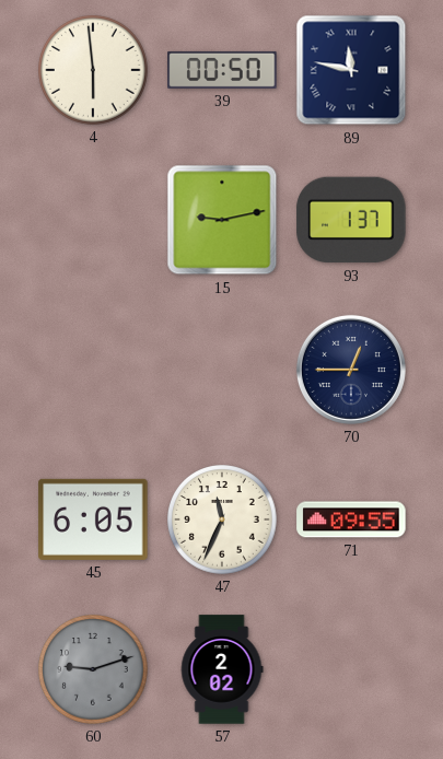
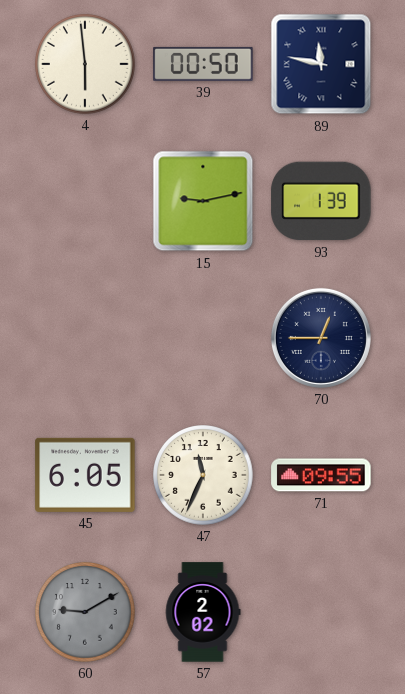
93: 1:37 -> 1:39 (321, 201)
60: 9:12 -> 9:10 (86, 613)
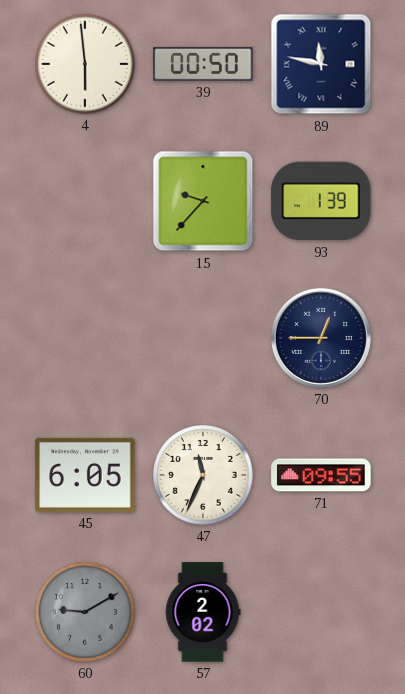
15: 9:13 -> 9:37 (203, 201)
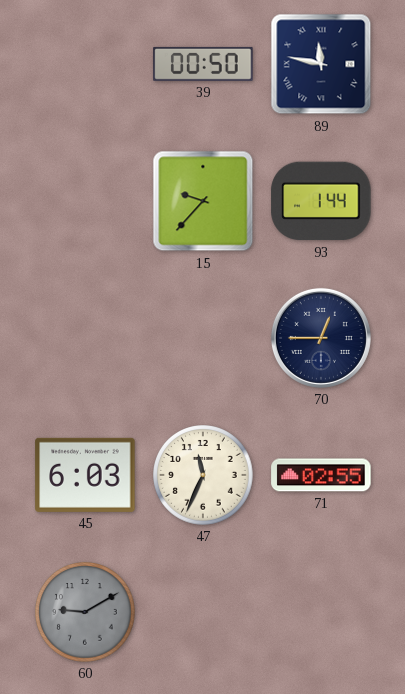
4: 5:59 -> none (86, 65)
93: 1:39 -> 1:44 (321, 201)
45: 6:05 -> 6:03 (85, 475)
71: 09:55 -> 02:55 (321, 475)
57: 2:02 -> none (203, 612)
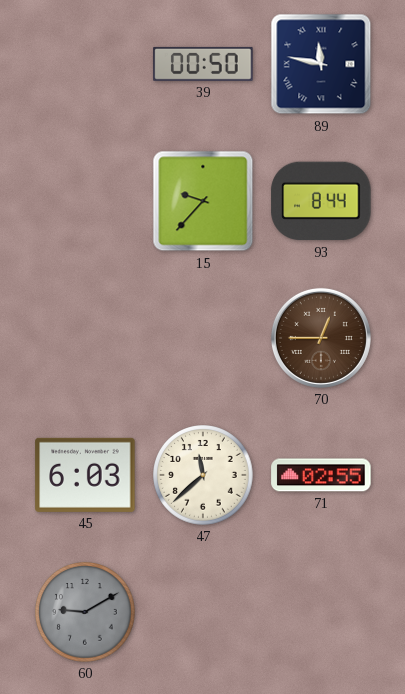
93: 1:44 -> 8:44 (321, 201)
70 dial: navy -> brown (321, 338)
47: 11:34 -> 11:38 (204, 476)
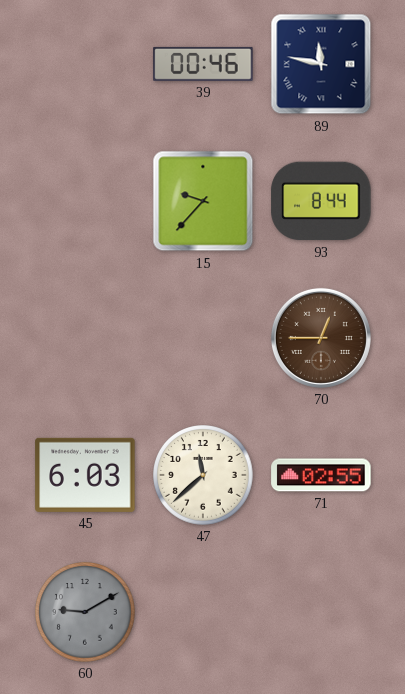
39: 00:50 -> 00:46 (203, 64)
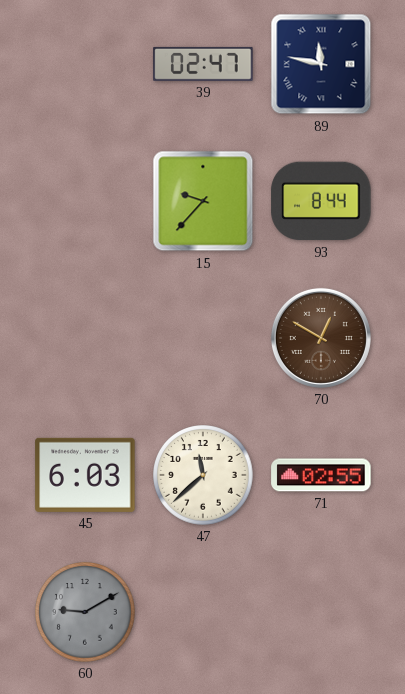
39: 00:46 -> 02:47 (203, 64)
70: 12:45 -> 12:50 (321, 338)
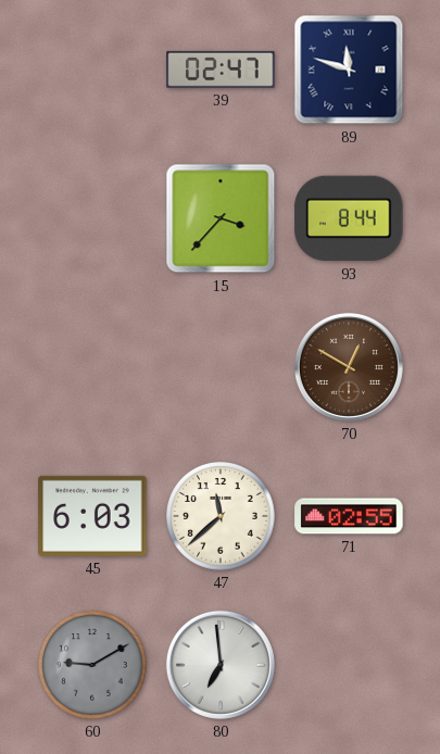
89: 11:47 -> 11:48 (349, 70)
15: 9:37 -> 3:37 (221, 218)
80: none -> 6:59 (221, 665)
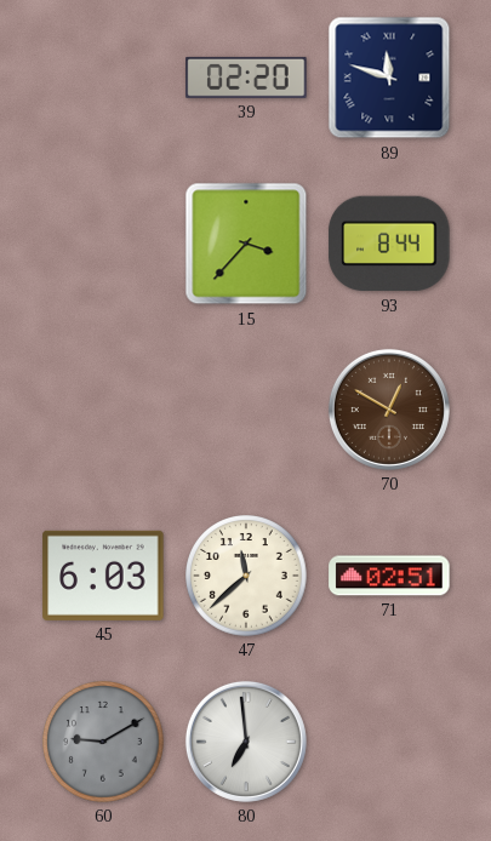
39: 02:47 -> 02:20 (246, 78)
71: 02:55 -> 02:51 (389, 576)
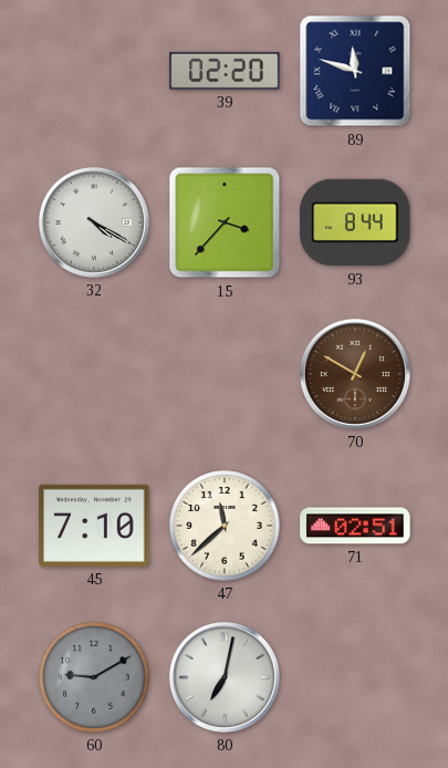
32: none -> 4:20 (94, 222)
45: 6:03 -> 7:10 (94, 526)
80: 6:59 -> 7:02 (225, 677)
